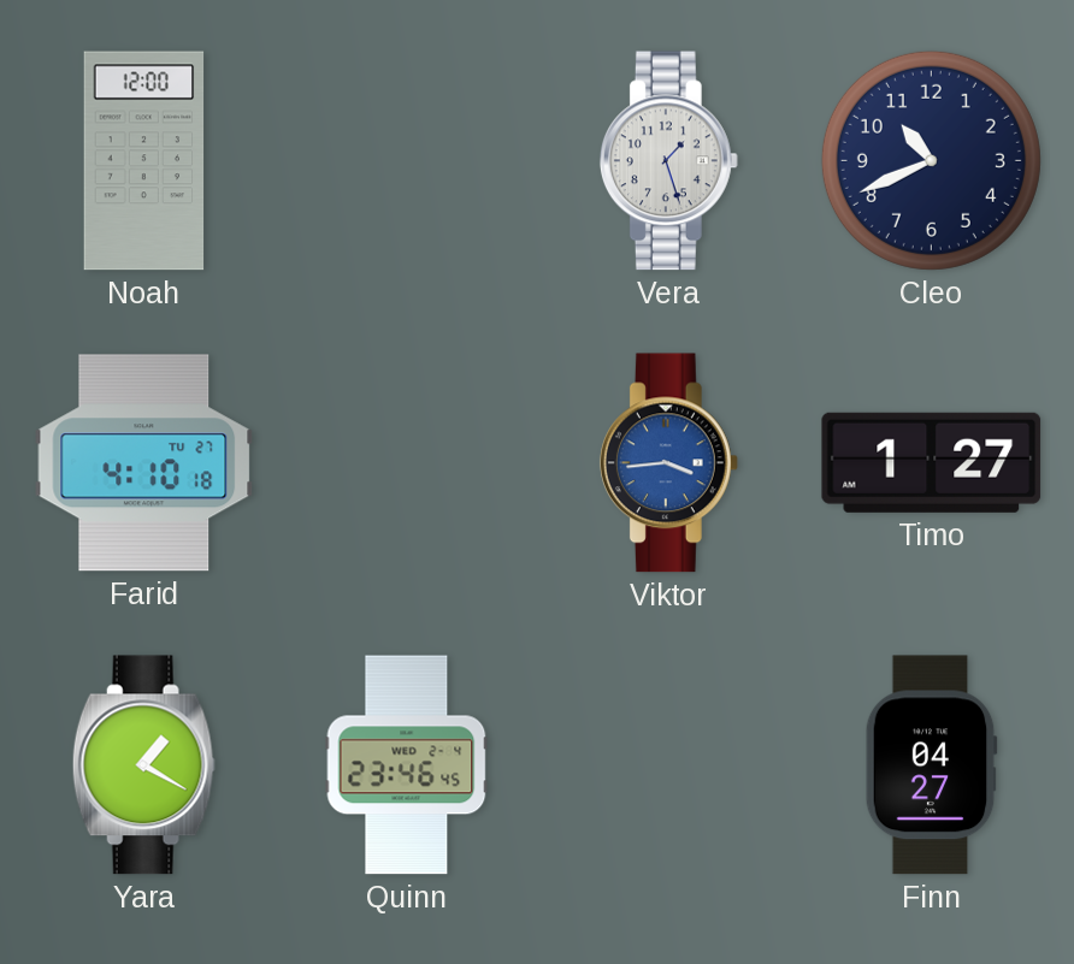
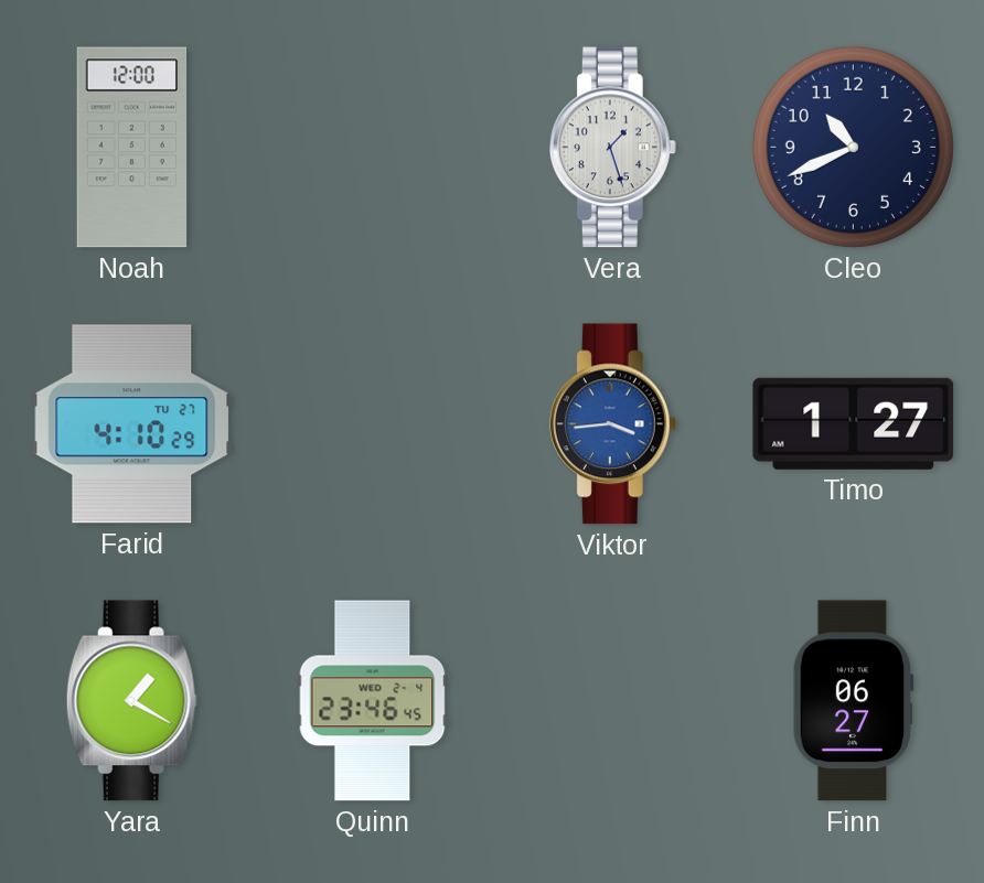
Farid: 4:10:18 -> 4:10:29 (132, 424)
Finn: 04:27 -> 06:27 (853, 701)
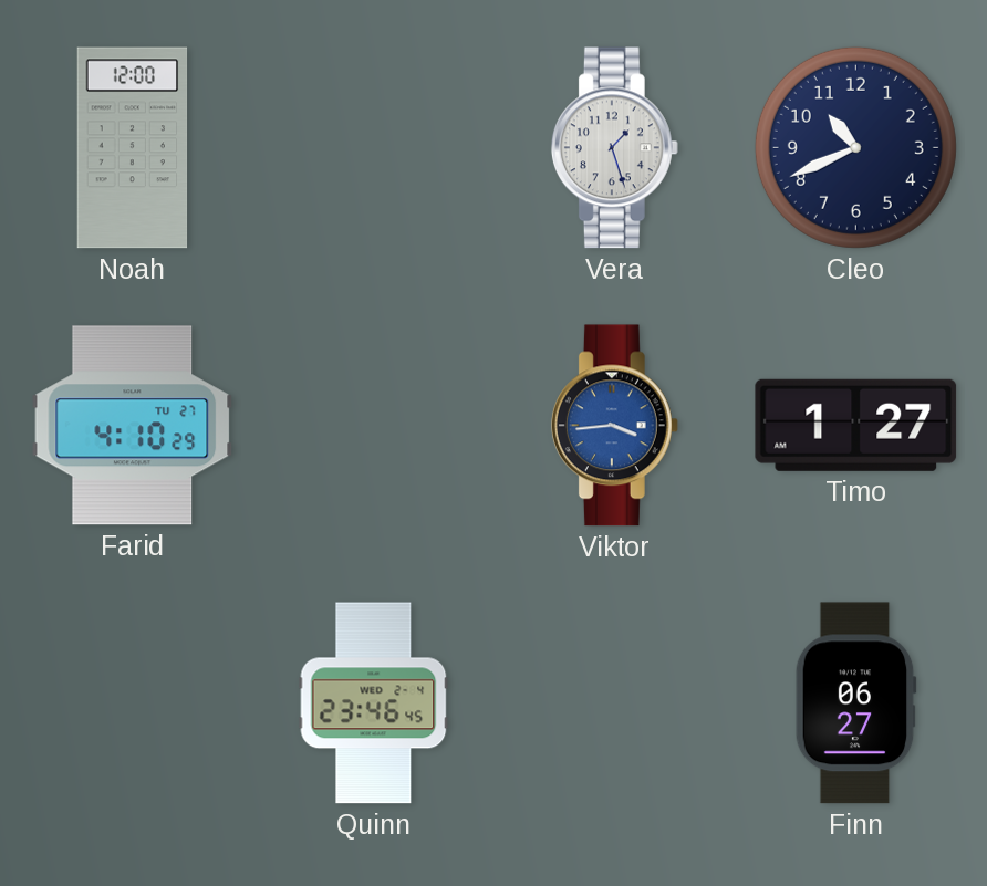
Yara: 1:20 -> none (131, 701)
